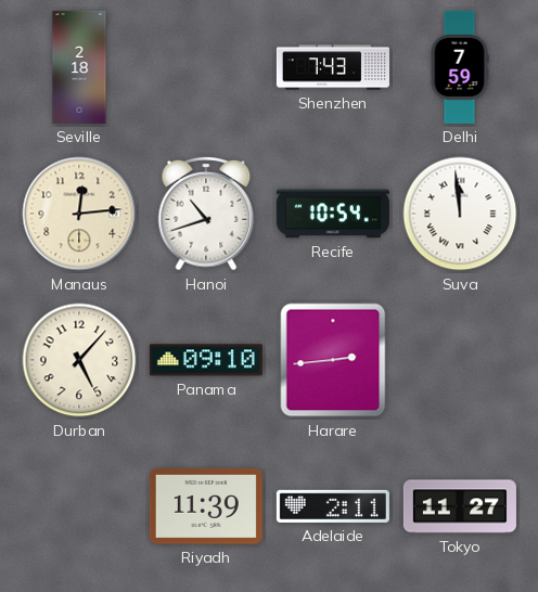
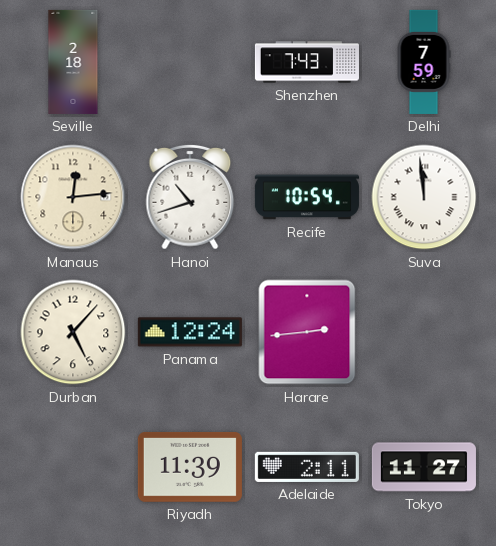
Panama: 09:10 -> 12:24 (190, 332)
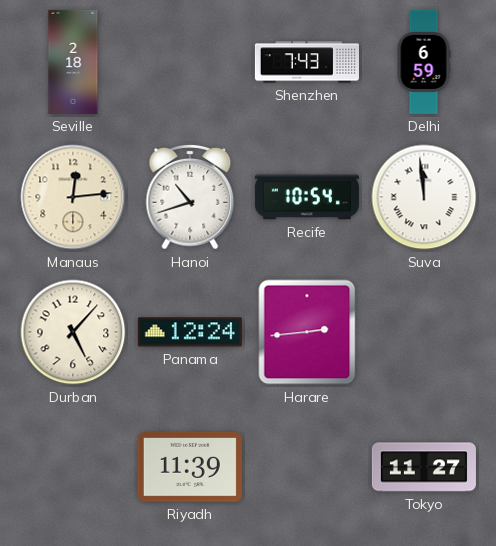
Delhi: 7:59 -> 6:59 (424, 62)
Adelaide: 2:11 -> none (307, 467)
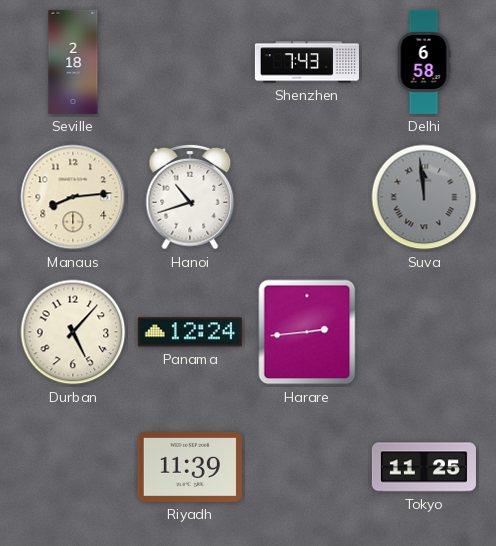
Delhi: 6:59 -> 6:58 (424, 62)
Manaus: 12:14 -> 8:14 (73, 197)
Recife: 10:54 -> none (307, 197)
Suva dial: white -> grey (424, 197)
Tokyo: 11:27 -> 11:25 (424, 467)
